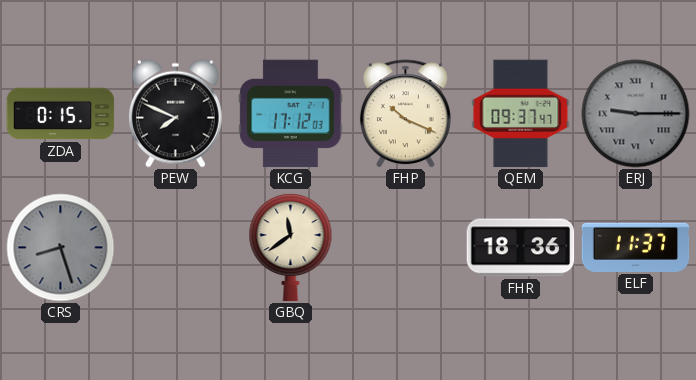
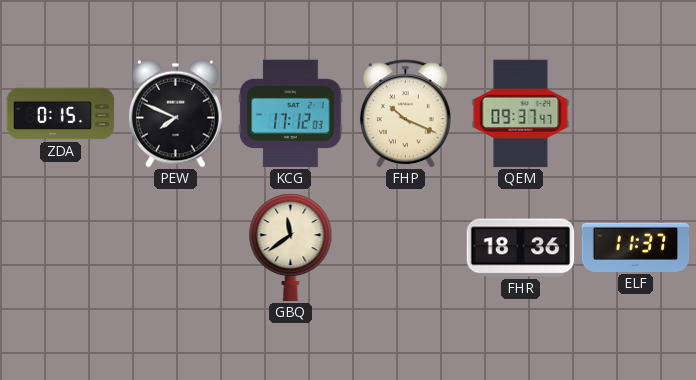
ERJ: 9:15 -> none (636, 114)
CRS: 8:27 -> none (61, 248)
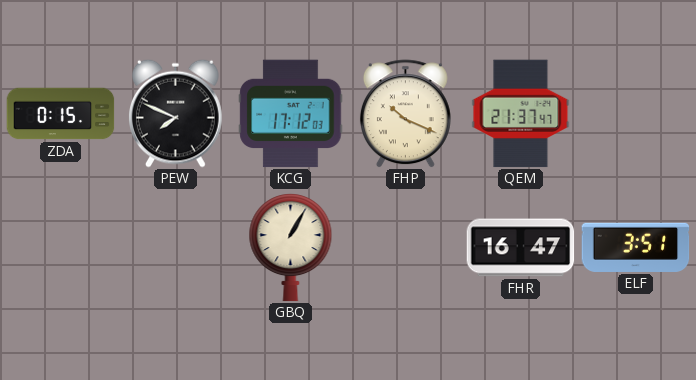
QEM: 09:37 -> 21:37 (521, 114)
GBQ: 11:39 -> 1:05 (291, 248)
FHR: 18:36 -> 16:47 (521, 248)
ELF: 11:37 -> 3:51 (636, 247)
